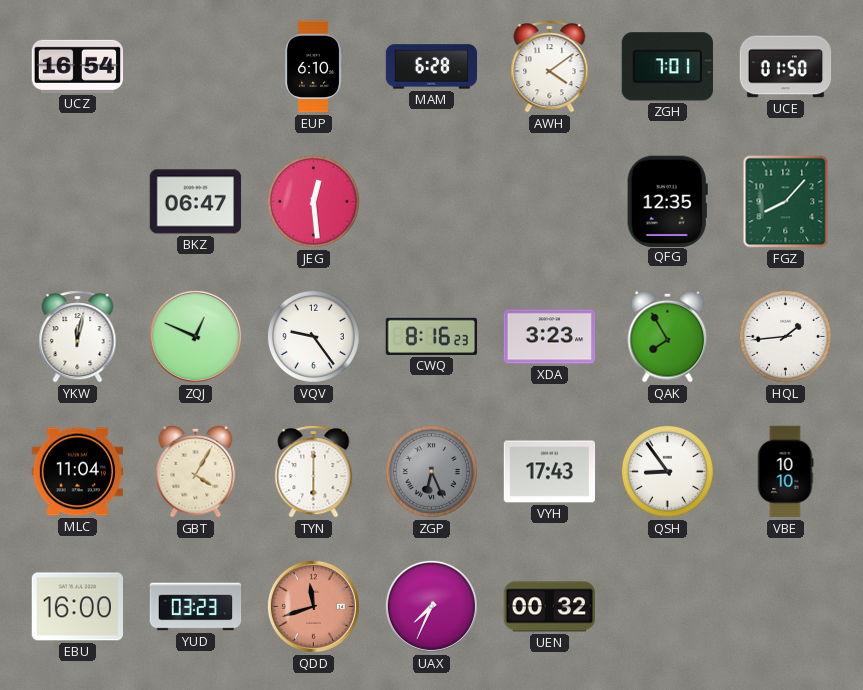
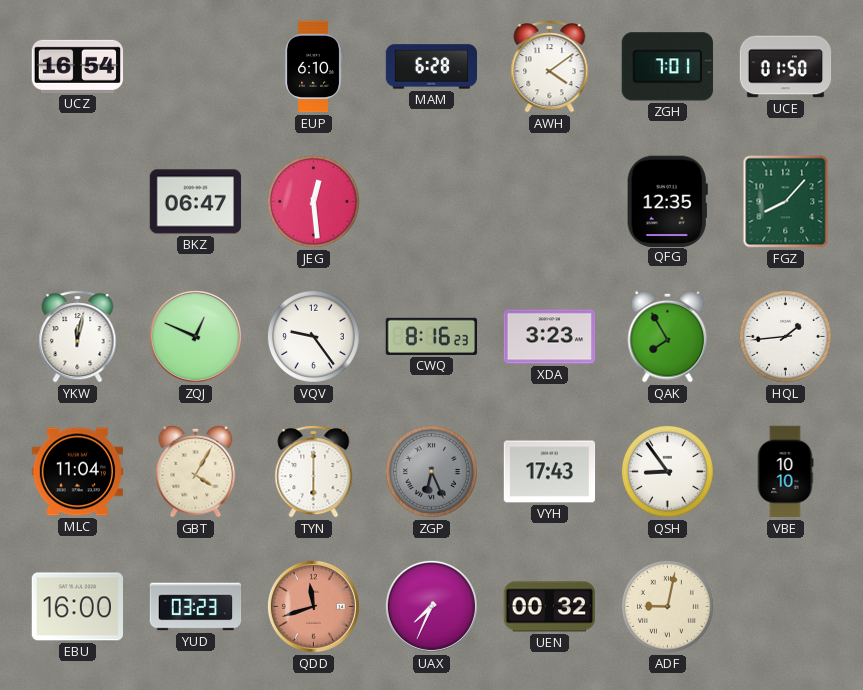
ADF: none -> 9:02 (667, 606)
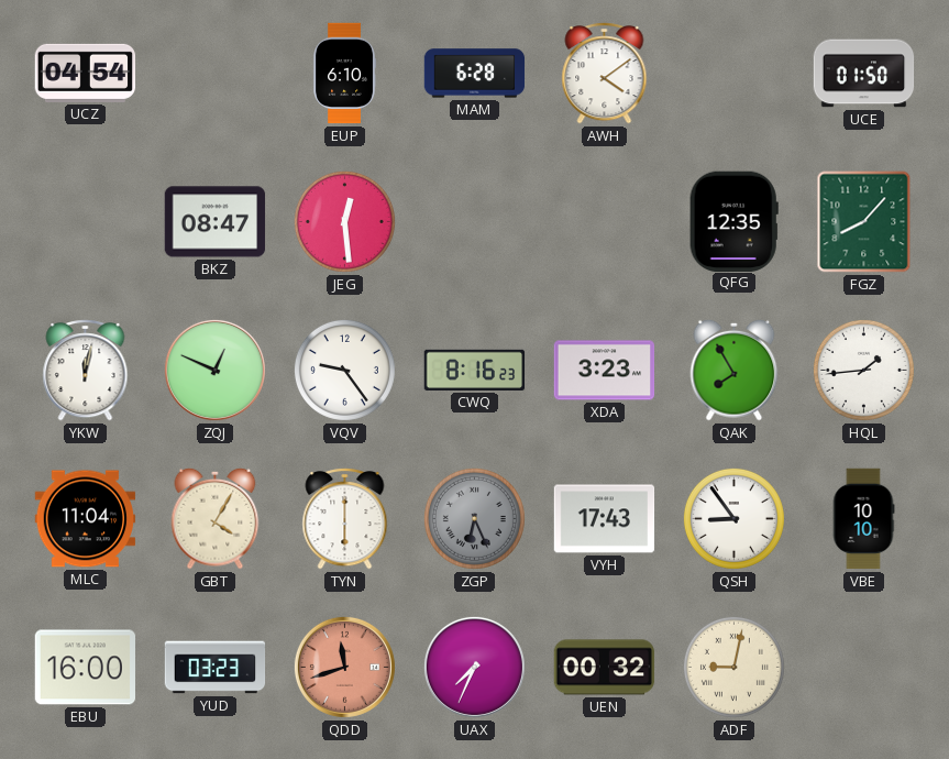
UCZ: 16:54 -> 04:54 (86, 73)
ZGH: 7:01 -> none (667, 67)
BKZ: 06:47 -> 08:47 (216, 222)
